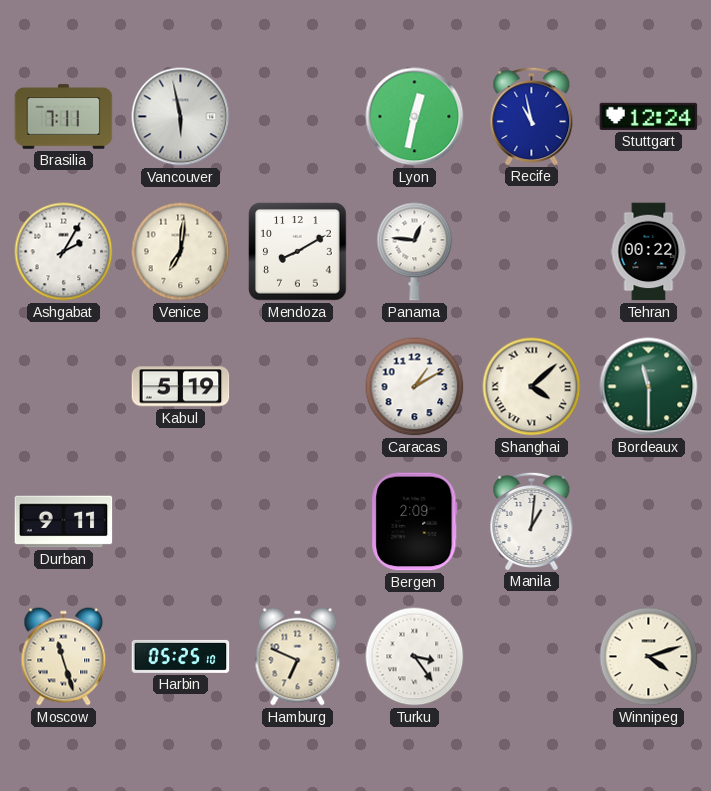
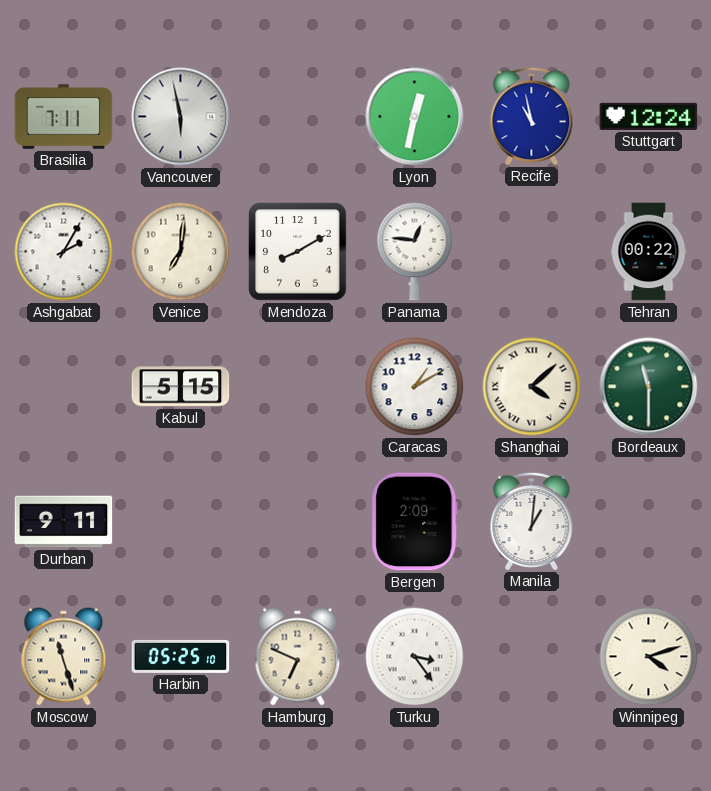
Kabul: 5:19 -> 5:15 (181, 387)
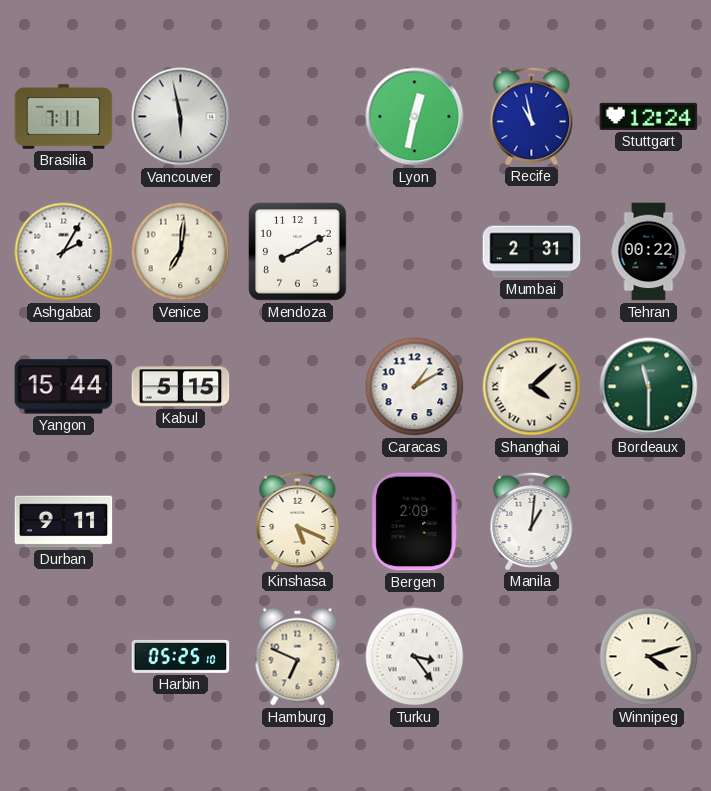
Panama: 12:46 -> none (415, 252)
Mumbai: none -> 2:31 (532, 252)
Yangon: none -> 15:44 (64, 387)
Kinshasa: none -> 5:19 (298, 521)
Moscow: 11:27 -> none (64, 657)
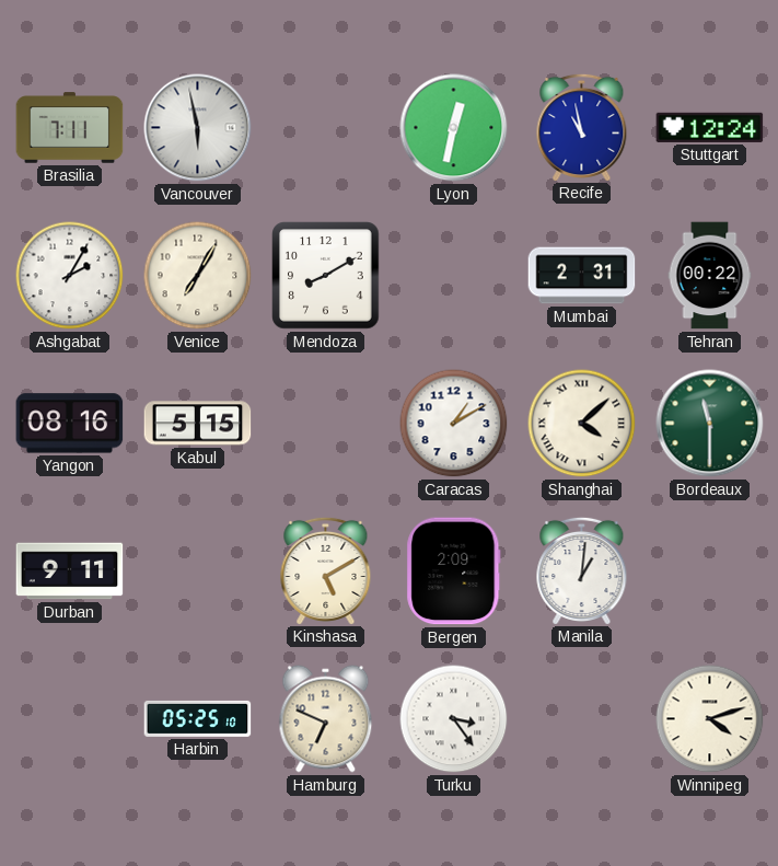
Venice: 7:01 -> 7:05 (198, 276)
Yangon: 15:44 -> 08:16 (70, 424)
Kinshasa: 5:19 -> 5:10 (326, 570)
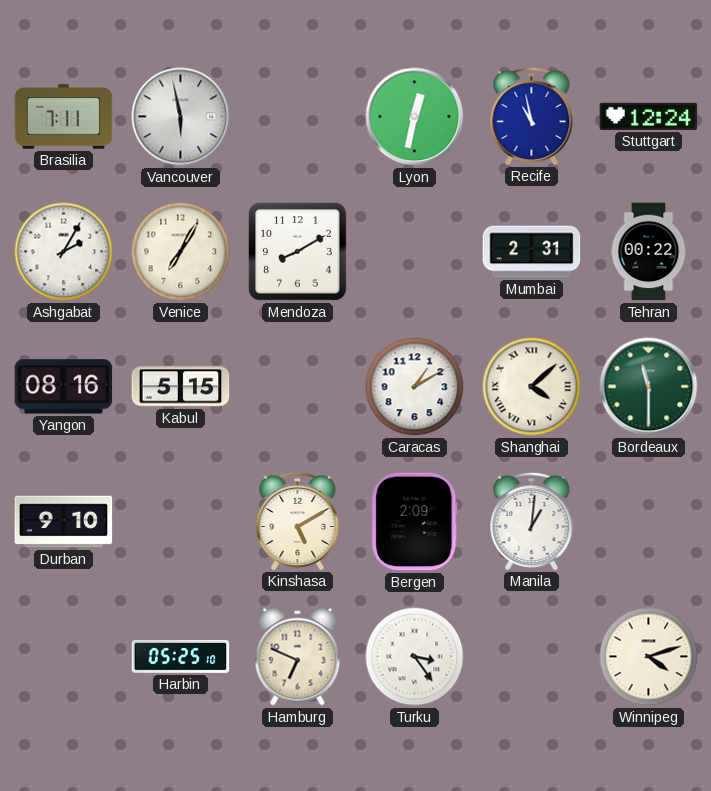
Durban: 9:11 -> 9:10 (64, 522)
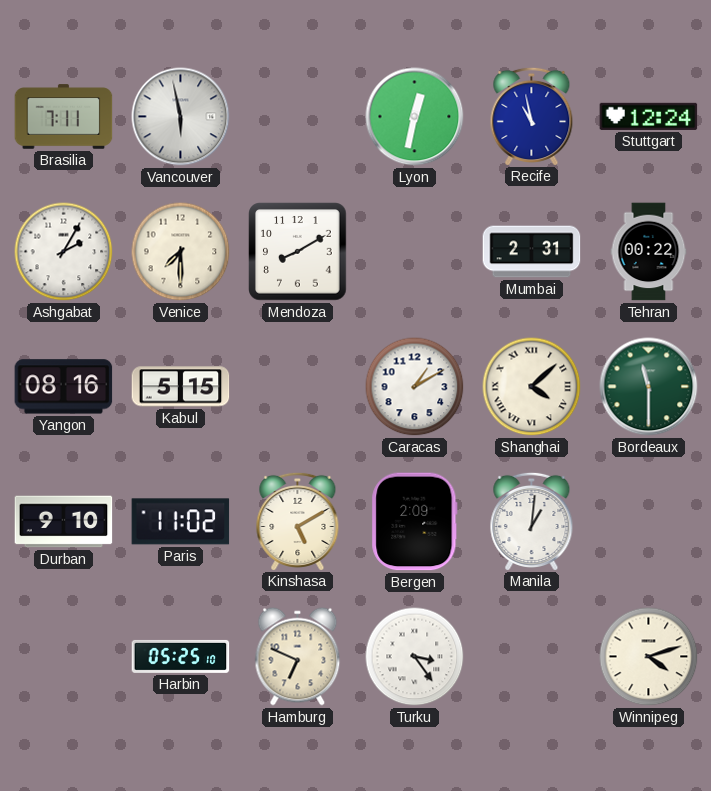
Venice: 7:05 -> 7:30 (181, 252)
Paris: none -> 11:02 (181, 522)
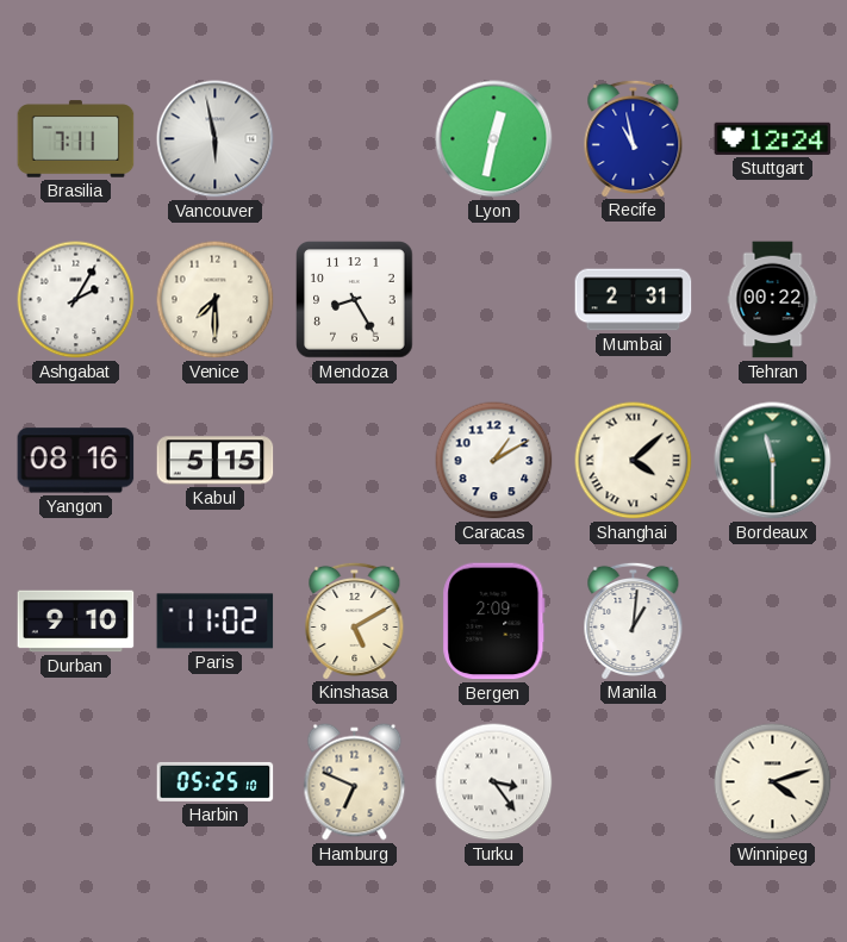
Mendoza: 8:10 -> 8:25 (355, 300)
